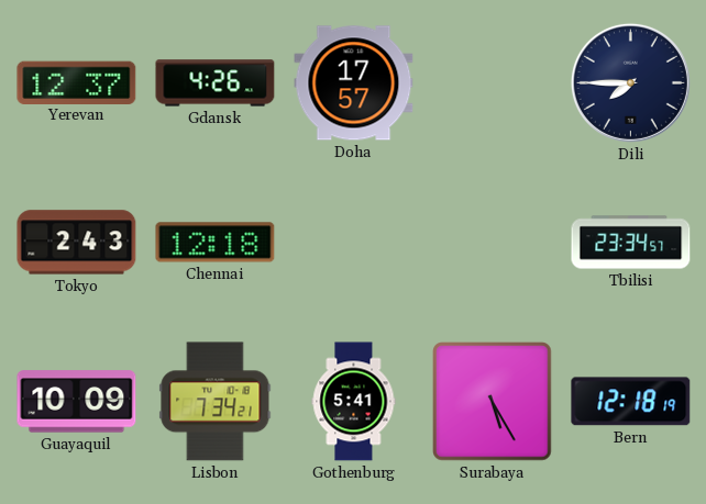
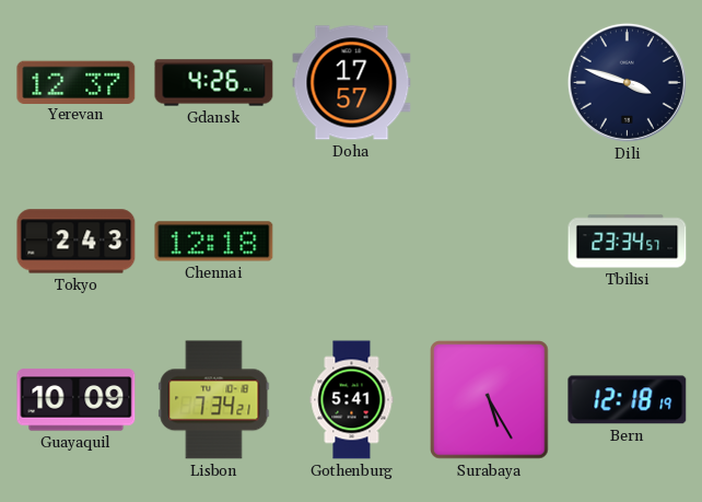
Dili: 7:45 -> 3:48 (627, 82)
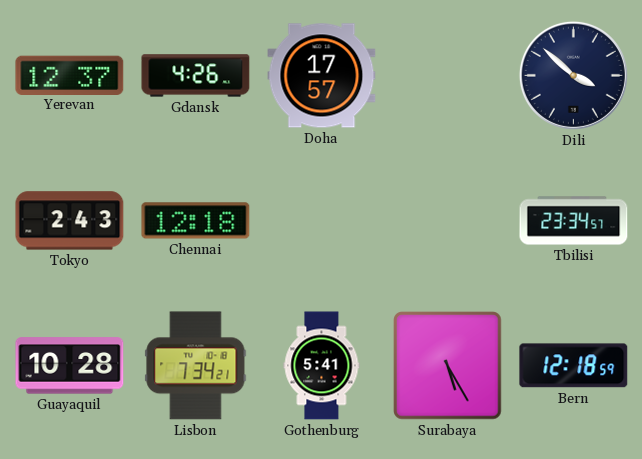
Dili: 3:48 -> 3:52 (573, 75)
Guayaquil: 10:09 -> 10:28 (70, 366)
Bern: 12:18:19 -> 12:18:59 (574, 366)
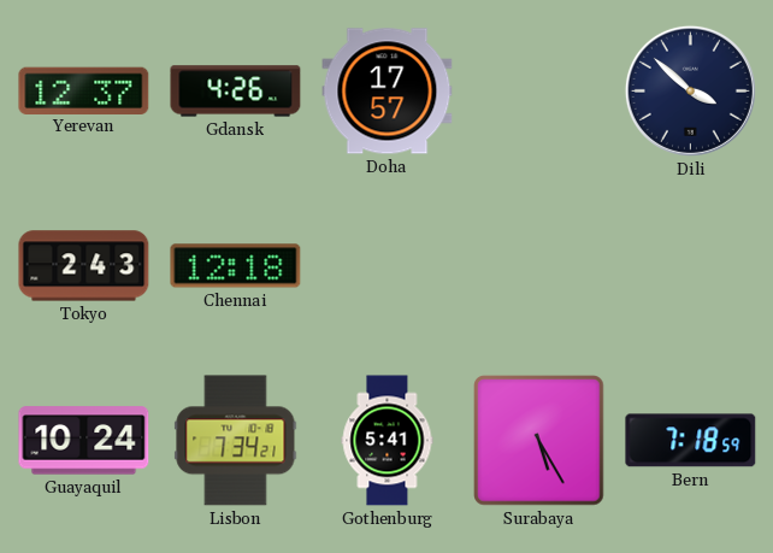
Tbilisi: 23:34 -> none (574, 221)
Guayaquil: 10:28 -> 10:24 (84, 441)
Bern: 12:18 -> 7:18 (691, 441)
